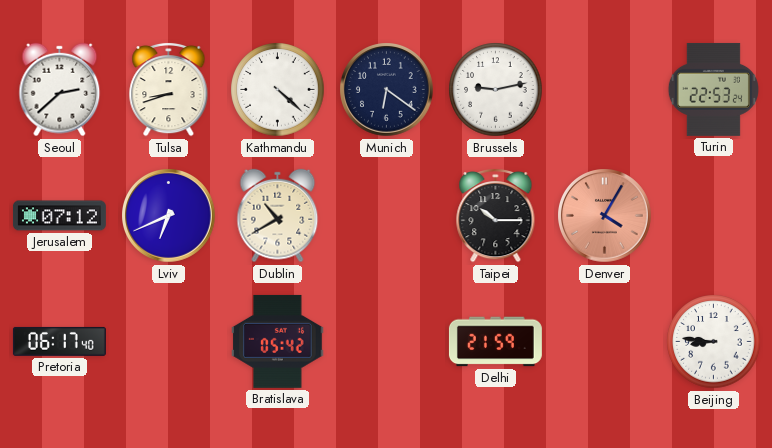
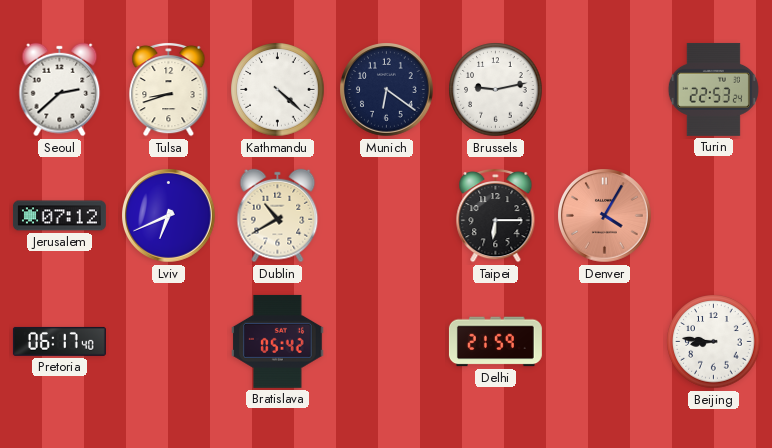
Taipei: 10:15 -> 6:15 (496, 215)
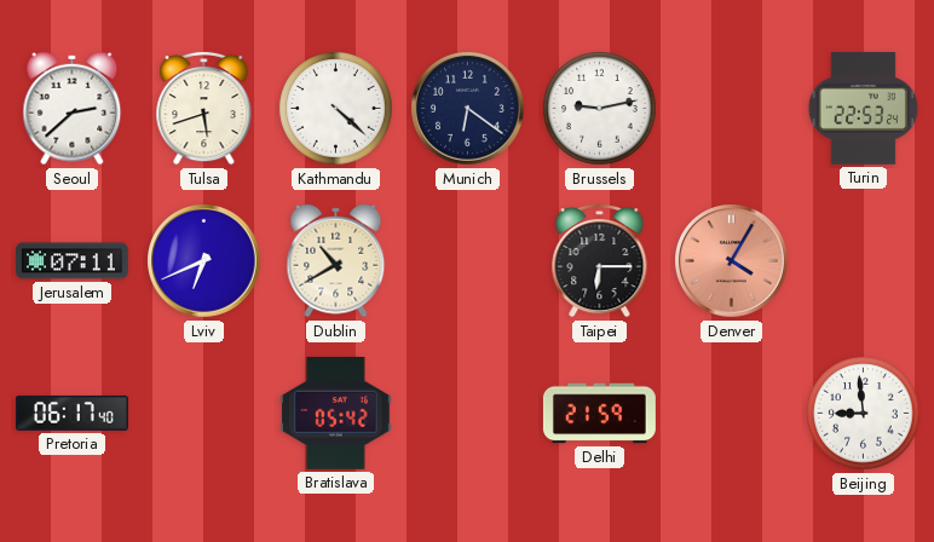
Tulsa: 8:42 -> 5:42 (204, 108)
Jerusalem: 07:12 -> 07:11 (71, 261)
Beijing: 8:46 -> 8:59 (864, 414)
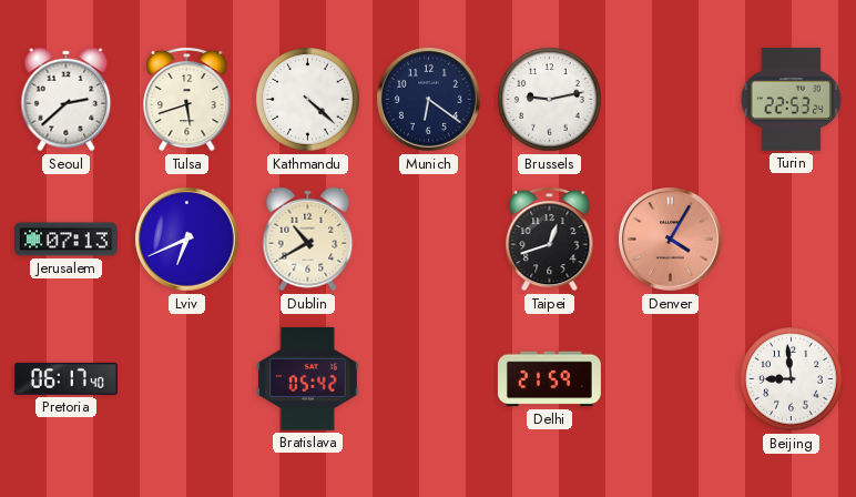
Jerusalem: 07:11 -> 07:13 (65, 240)
Taipei: 6:15 -> 12:42 (550, 239)
